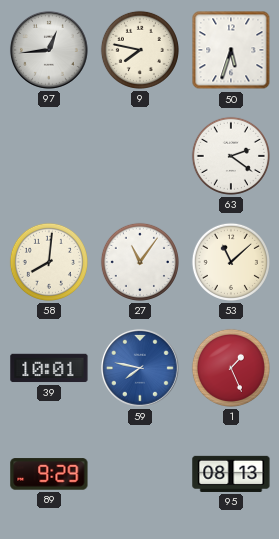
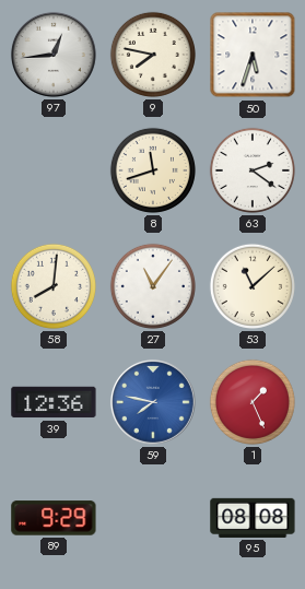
8: none -> 11:42 (153, 170)
39: 10:01 -> 12:36 (54, 402)
95: 08:13 -> 08:08 (253, 518)
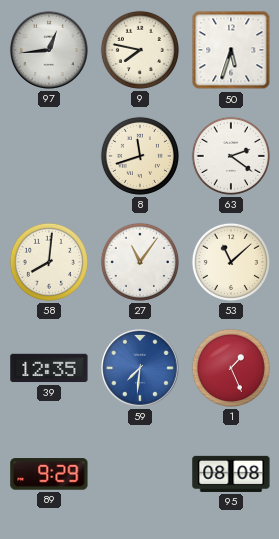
39: 12:36 -> 12:35 (49, 368)
59: 7:47 -> 7:31 (140, 368)
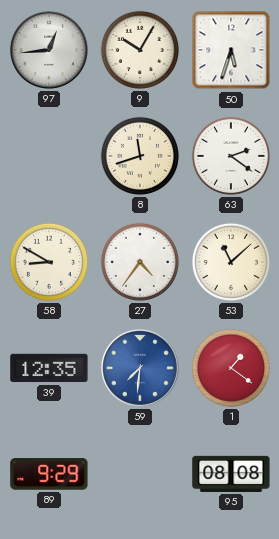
9: 7:47 -> 10:05 (140, 50)
58: 8:01 -> 8:50 (49, 262)
27: 11:06 -> 4:36 (140, 262)
1: 1:26 -> 1:21 (231, 368)
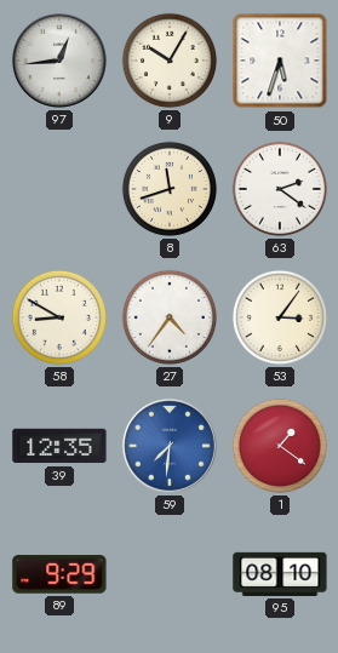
53: 11:08 -> 3:06 (280, 317)
95: 08:08 -> 08:10 (280, 574)
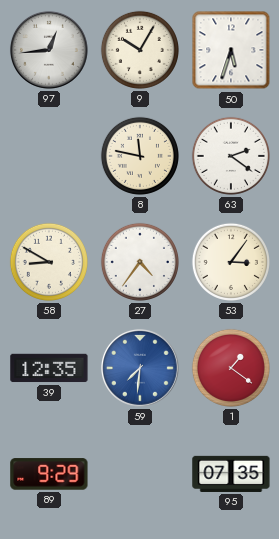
8: 11:42 -> 11:47 (140, 156)
95: 08:10 -> 07:35 (231, 474)
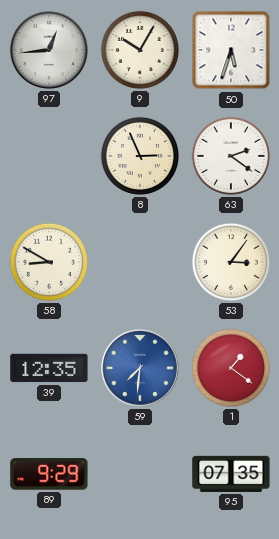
8: 11:47 -> 2:56 (140, 156)
27: 4:36 -> none (140, 262)
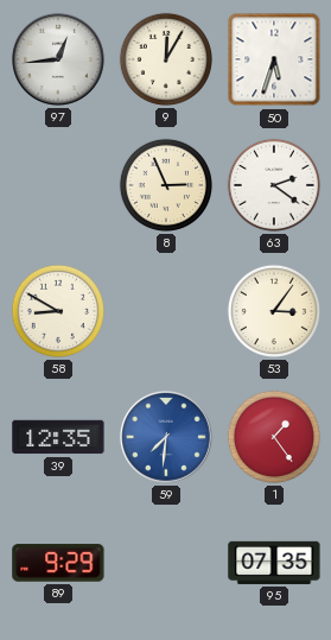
9: 10:05 -> 12:05 (166, 59)
1: 1:21 -> 1:24 (274, 437)
